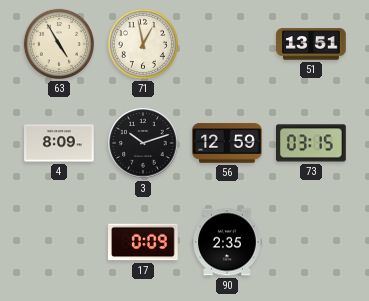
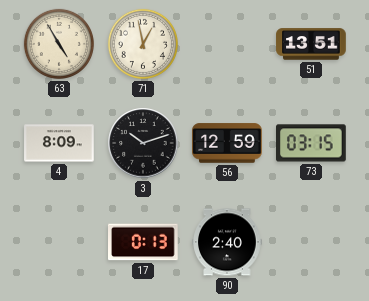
17: 0:09 -> 0:13 (144, 242)
90: 2:35 -> 2:40 (227, 242)
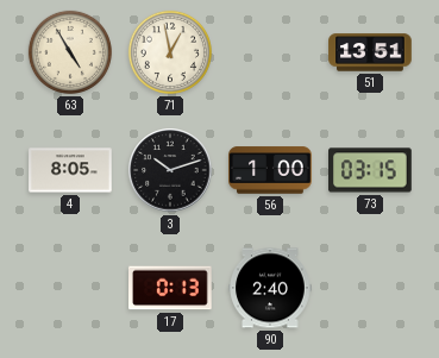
4: 8:09 -> 8:05 (70, 170)
56: 12:59 -> 1:00 (270, 170)
